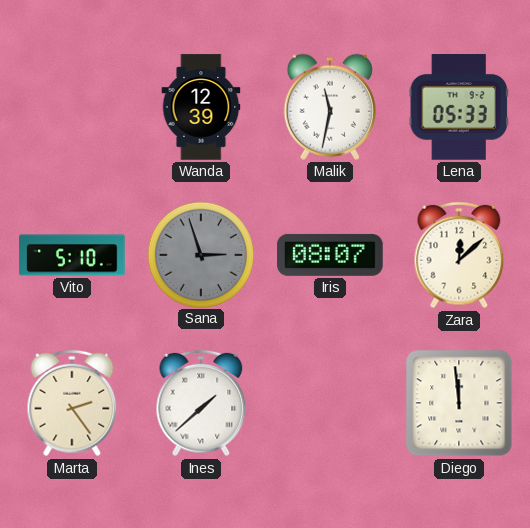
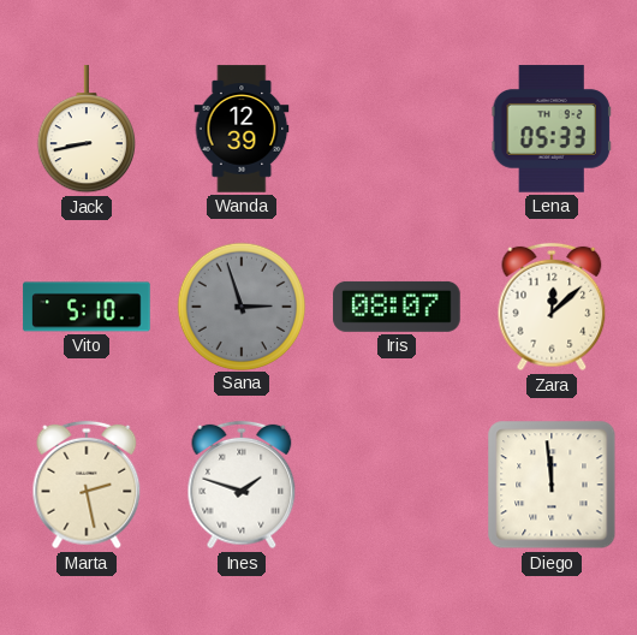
Jack: none -> 8:43 (87, 130)
Malik: 11:32 -> none (329, 107)
Marta: 2:24 -> 2:28 (87, 485)
Ines: 1:38 -> 1:48 (242, 485)
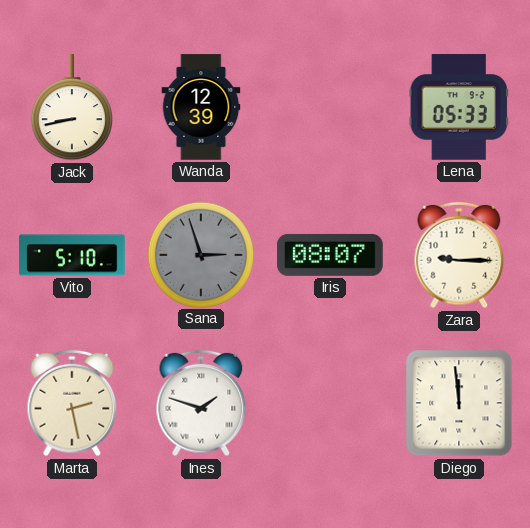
Zara: 12:08 -> 9:15 (459, 255)
